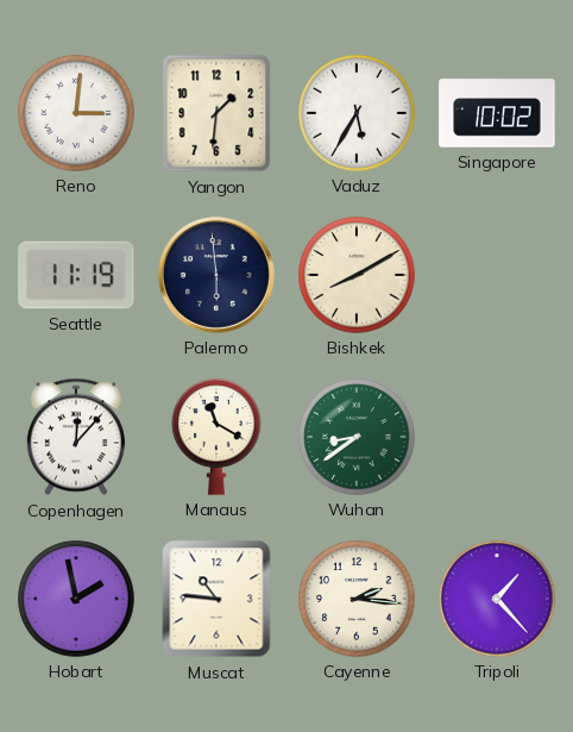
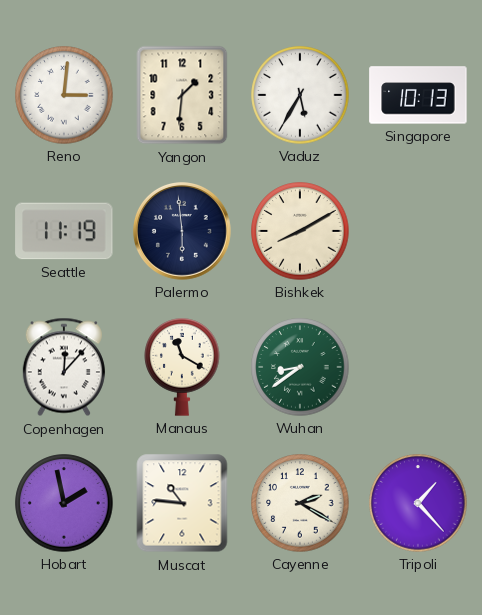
Singapore: 10:02 -> 10:13 (418, 95)
Cayenne: 2:16 -> 2:20 (300, 503)
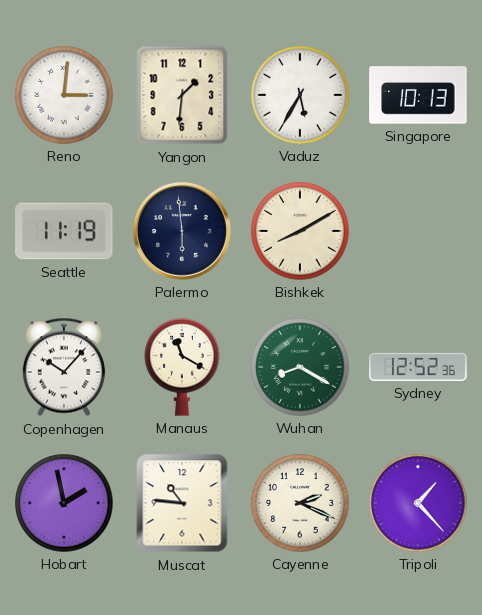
Copenhagen: 12:07 -> 10:07 (64, 367)
Wuhan: 8:39 -> 8:20 (300, 367)
Sydney: none -> 12:52 (418, 367)
Cayenne: 2:20 -> 2:19 (300, 503)
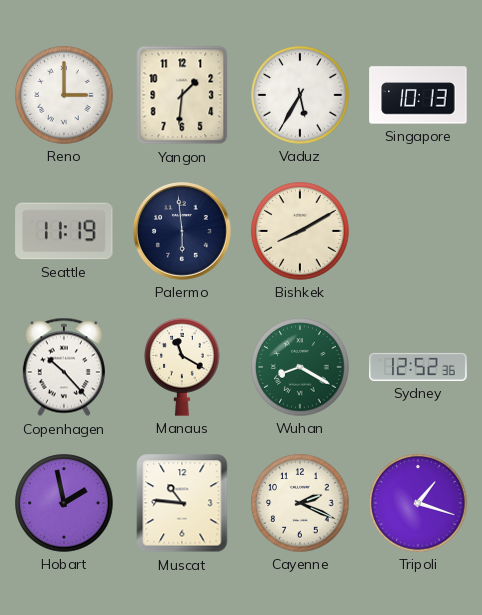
Reno: 3:01 -> 3:00 (64, 95)
Copenhagen: 10:07 -> 10:23 (64, 367)
Tripoli: 1:23 -> 1:18 (418, 503)
